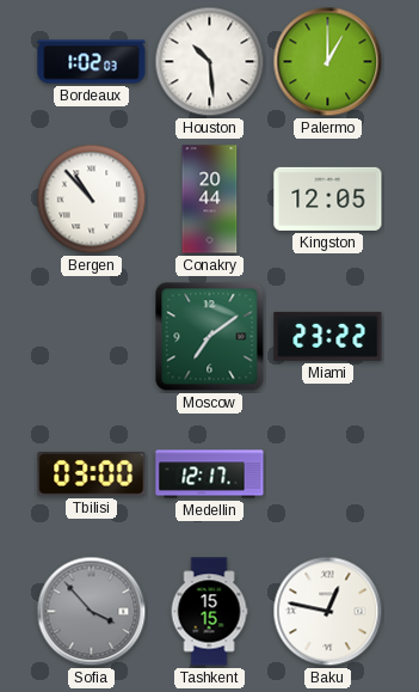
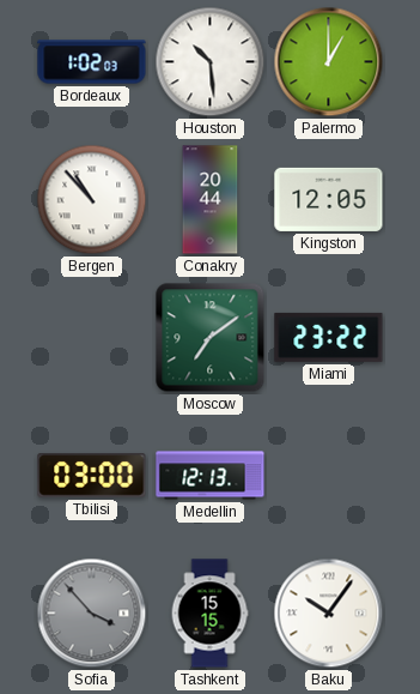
Medellin: 12:17 -> 12:13 (211, 476)
Baku: 12:47 -> 10:06 (329, 614)
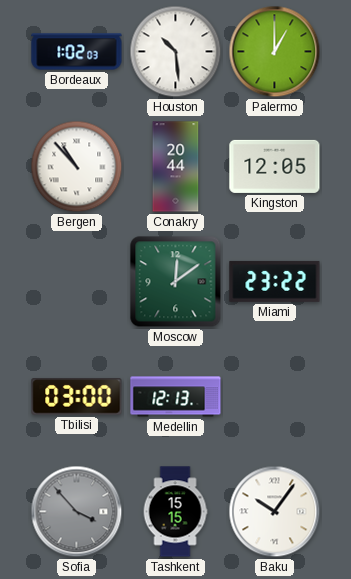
Moscow: 7:09 -> 12:09 (176, 282)
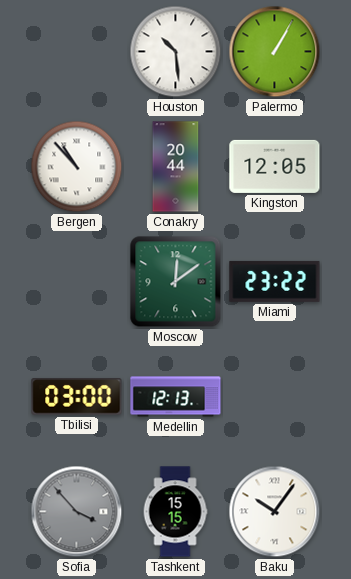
Bordeaux: 1:02 -> none (77, 52)
Palermo: 1:00 -> 1:05 (275, 52)
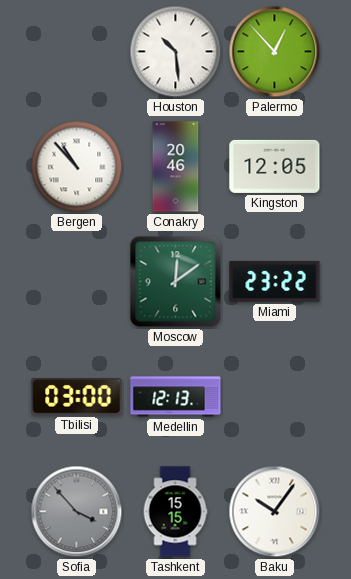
Palermo: 1:05 -> 12:53 (275, 52)
Conakry: 20:44 -> 20:46 (176, 167)
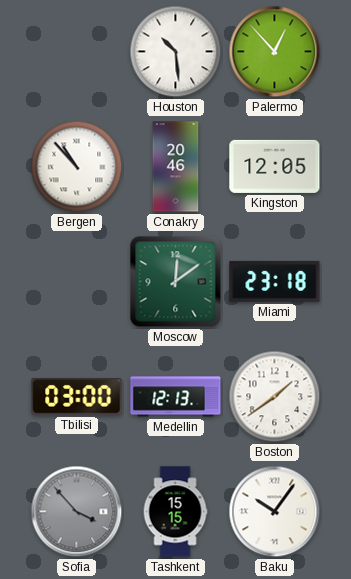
Miami: 23:22 -> 23:18 (275, 281)
Boston: none -> 1:39 (275, 397)
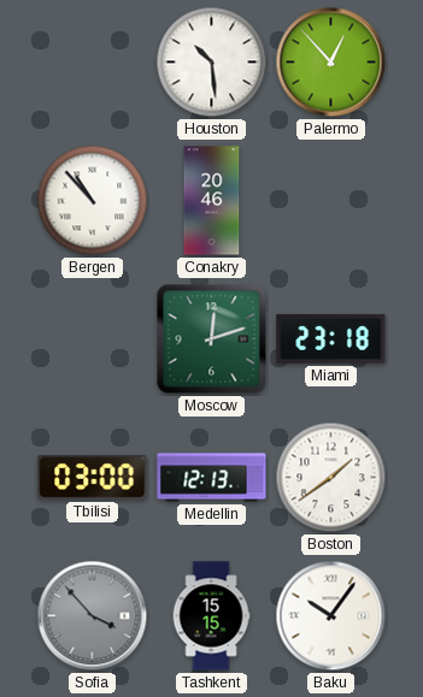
Kingston: 12:05 -> none (275, 166)
Moscow: 12:09 -> 12:12 (212, 339)
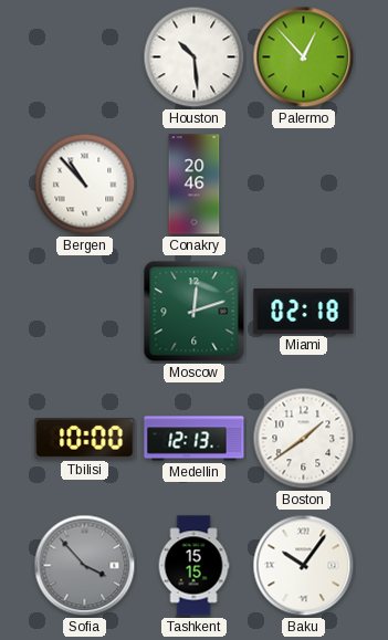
Miami: 23:18 -> 02:18 (304, 311)
Tbilisi: 03:00 -> 10:00 (85, 439)
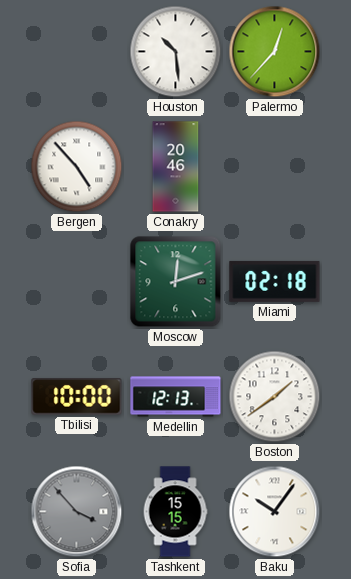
Palermo: 12:53 -> 12:37 (275, 52)
Bergen: 10:53 -> 4:53 (77, 167)
